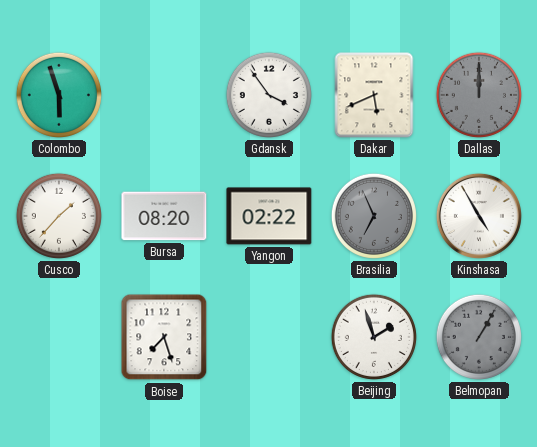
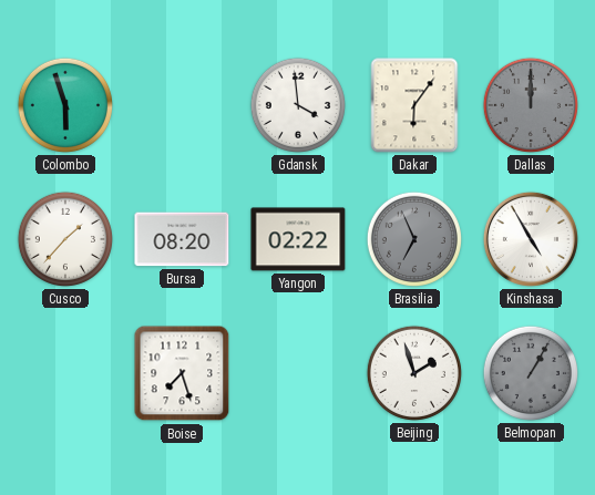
Gdansk: 3:54 -> 3:59 (298, 105)
Dakar: 5:41 -> 6:06 (414, 105)
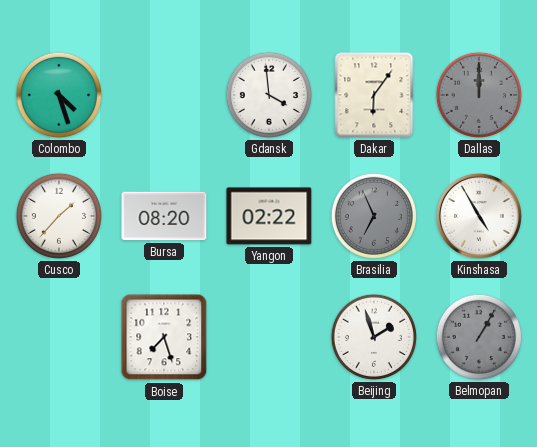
Colombo: 5:57 -> 4:27 (59, 95)
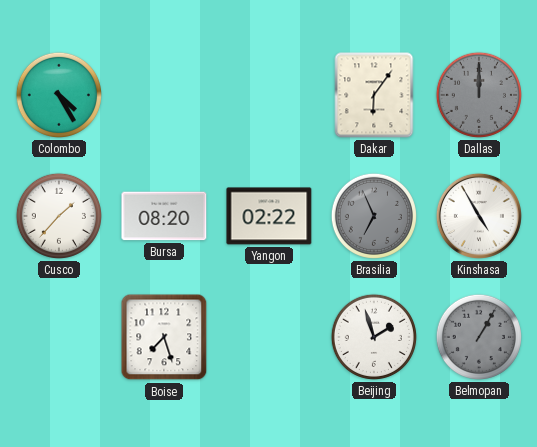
Colombo: 4:27 -> 4:25 (59, 95)
Gdansk: 3:59 -> none (269, 95)
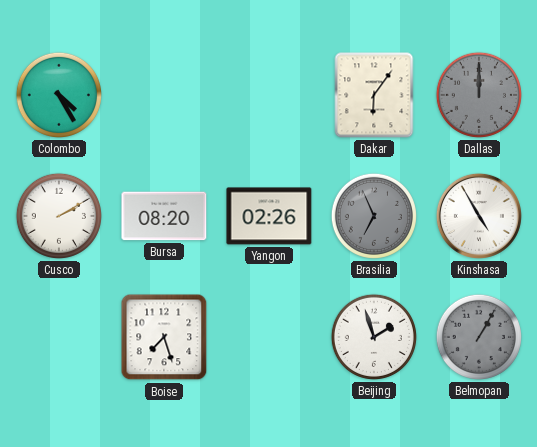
Cusco: 1:37 -> 2:10 (59, 216)
Yangon: 02:22 -> 02:26 (269, 216)
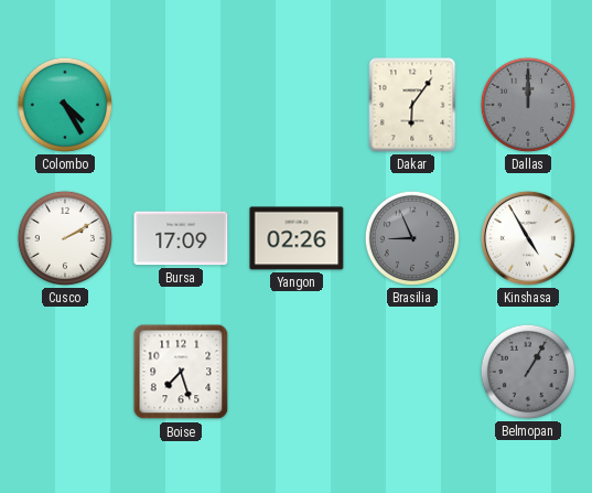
Bursa: 08:20 -> 17:09 (181, 238)
Brasilia: 6:56 -> 8:56 (412, 238)
Beijing: 1:57 -> none (374, 337)
